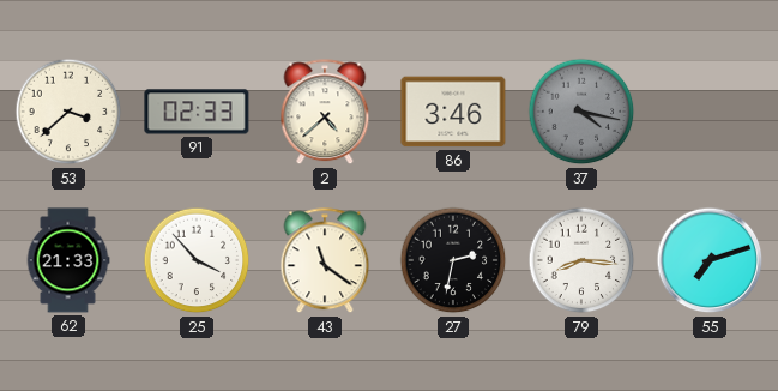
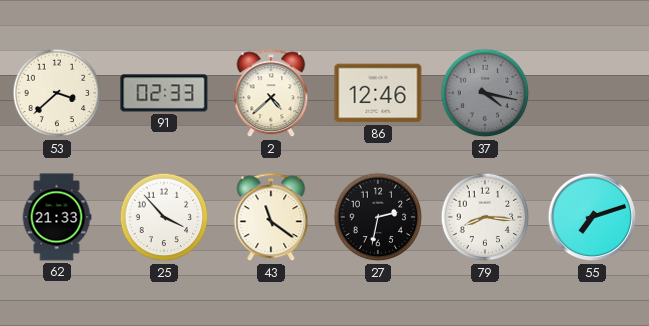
86: 3:46 -> 12:46 (378, 93)
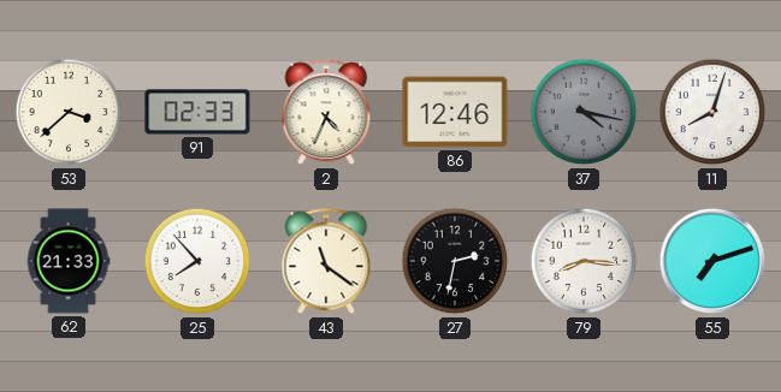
2: 4:38 -> 4:34 (326, 113)
11: none -> 8:03 (712, 112)
25: 3:53 -> 7:53 (197, 261)
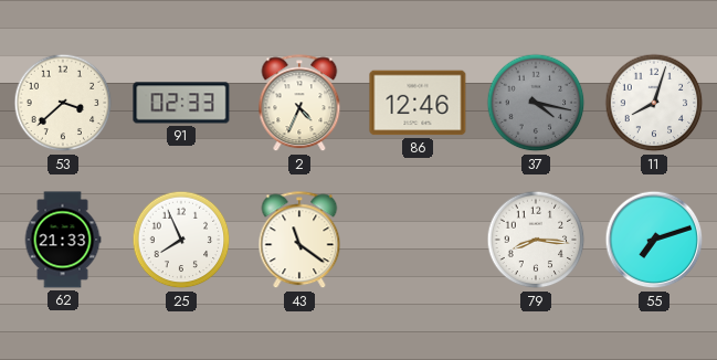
25: 7:53 -> 7:56 (181, 240)
27: 2:32 -> none (455, 261)
